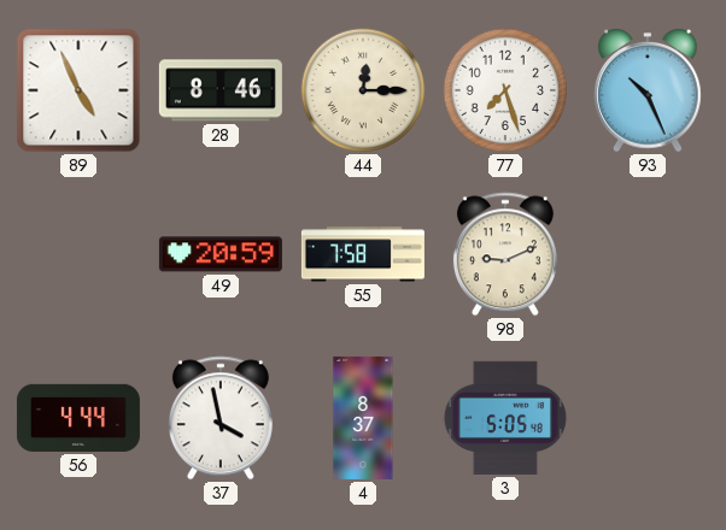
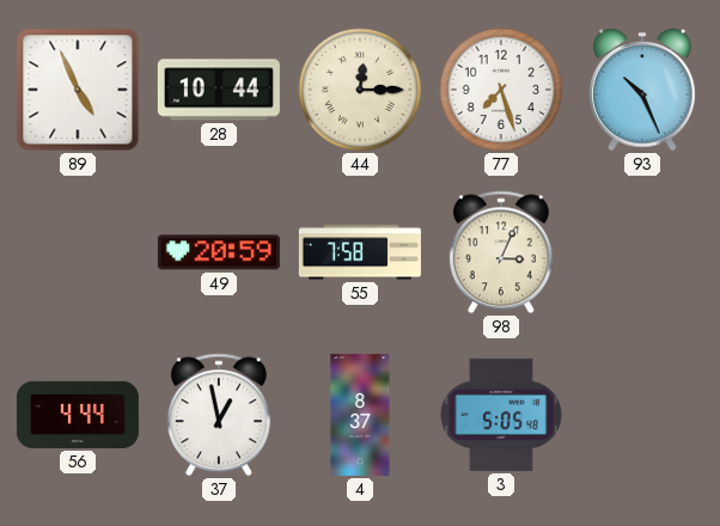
28: 8:46 -> 10:44 (219, 90)
98: 9:11 -> 3:04 (501, 252)
37: 3:58 -> 12:58 (219, 415)
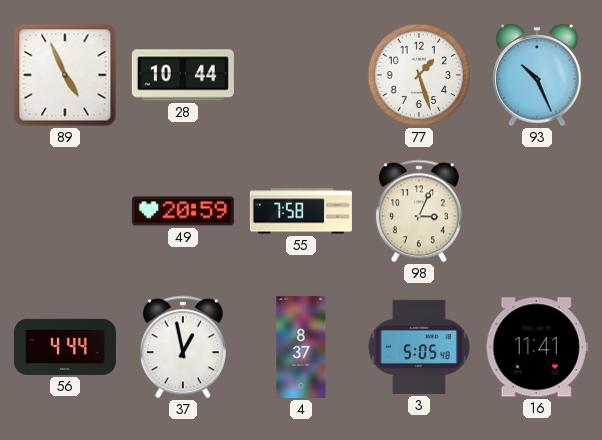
44: 12:15 -> none (360, 90)
77: 7:27 -> 1:27 (419, 75)
16: none -> 11:41 (537, 347)
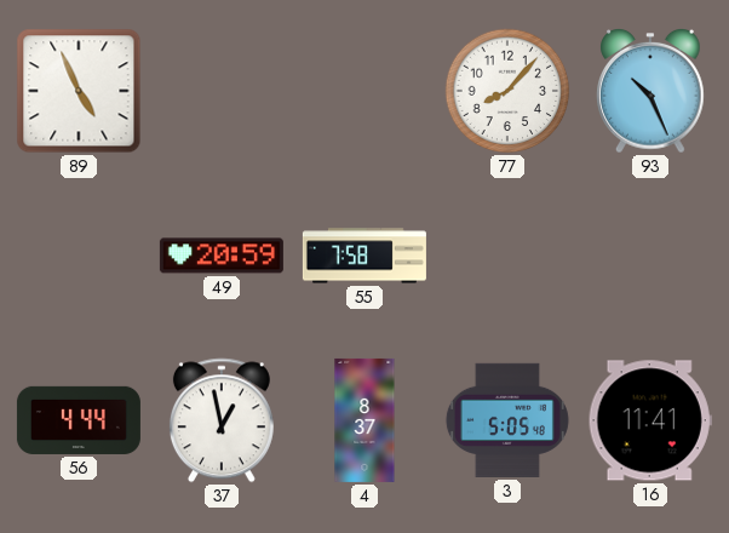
28: 10:44 -> none (183, 75)
77: 1:27 -> 8:07 (507, 91)
98: 3:04 -> none (419, 211)
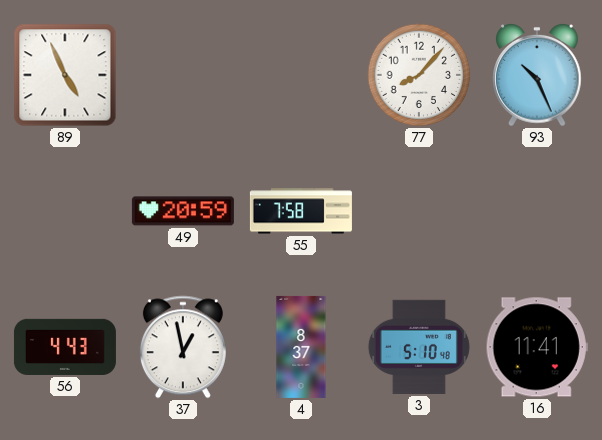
56: 4:44 -> 4:43 (65, 347)
3: 5:05 -> 5:10 (419, 347)
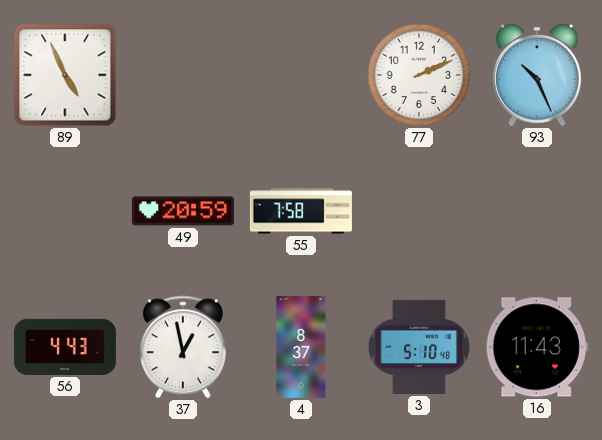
77: 8:07 -> 2:11 (419, 75)
16: 11:41 -> 11:43 (537, 347)
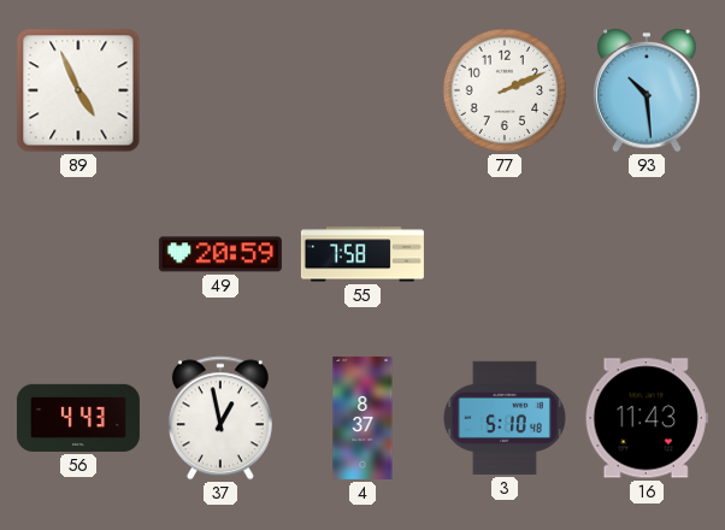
93: 10:26 -> 10:29 (647, 92)
